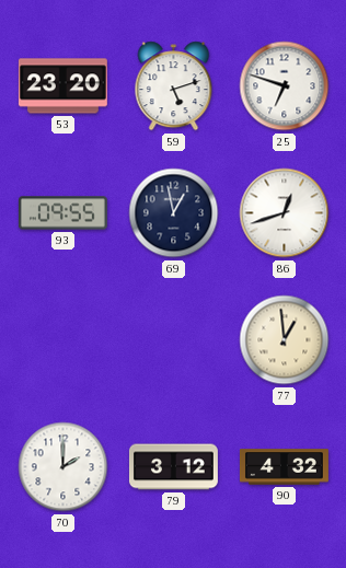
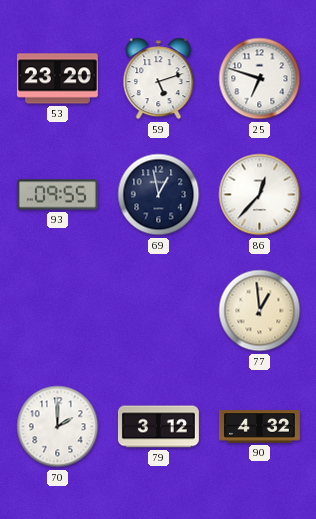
86: 12:42 -> 12:37 (260, 195)
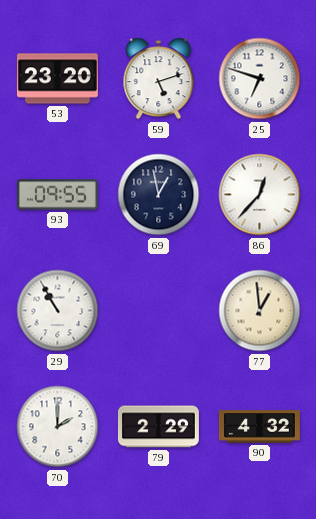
29: none -> 10:55 (58, 311)
79: 3:12 -> 2:29 (158, 427)
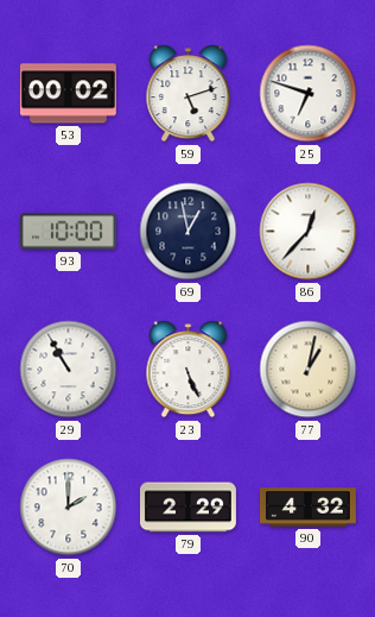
53: 23:20 -> 00:02 (68, 94)
93: 09:55 -> 10:00 (68, 232)
23: none -> 5:26 (189, 370)
77: 12:59 -> 1:02 (309, 370)
